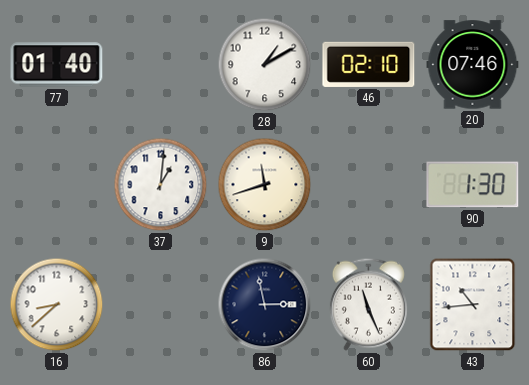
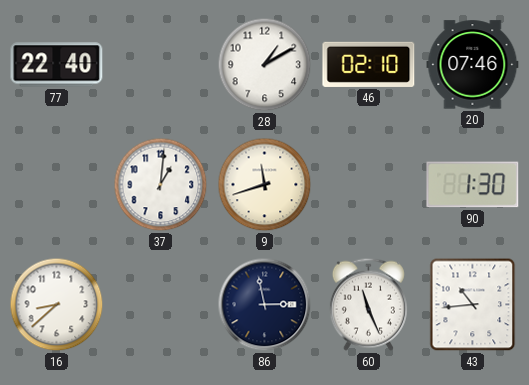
77: 01:40 -> 22:40 (57, 65)
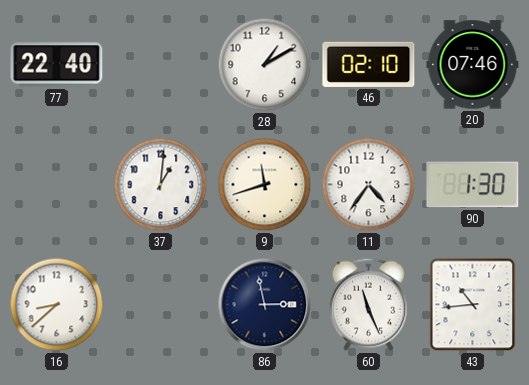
11: none -> 4:36 (369, 185)
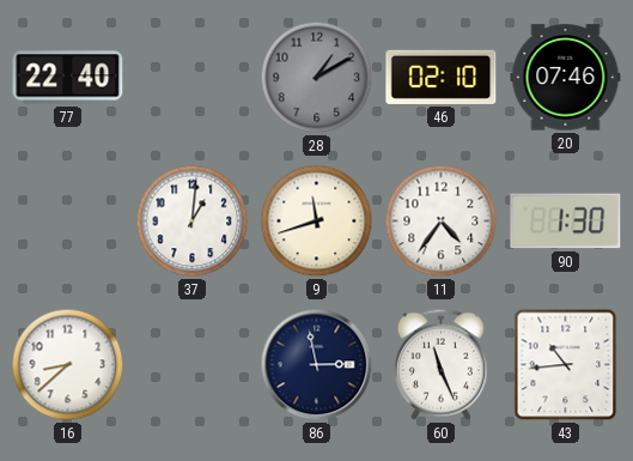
28 dial: white -> grey (317, 78)
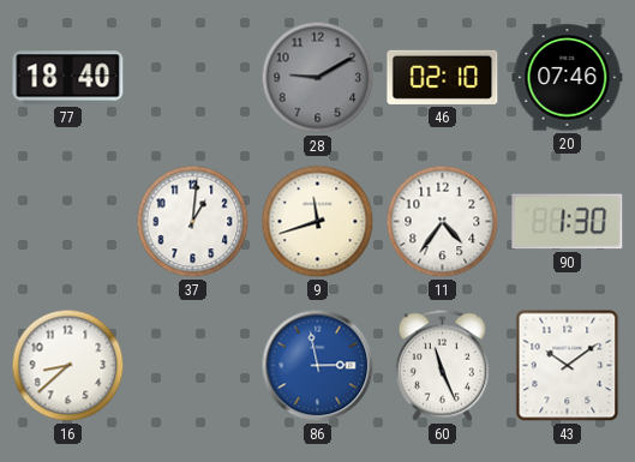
77: 22:40 -> 18:40 (68, 78)
28: 1:10 -> 9:10 (318, 78)
86 dial: navy -> blue (318, 366)
43: 10:44 -> 10:09 (568, 366)
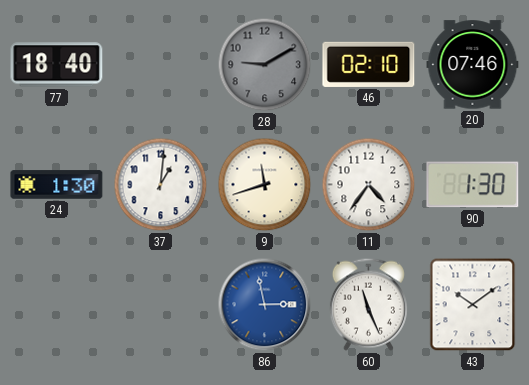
24: none -> 1:30 (57, 185)
16: 8:38 -> none (68, 366)
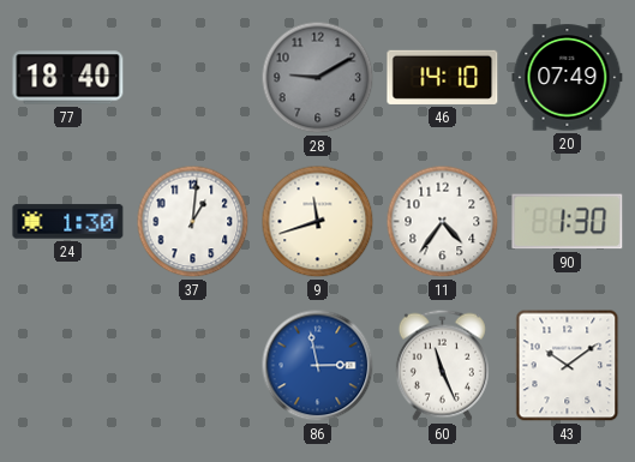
46: 02:10 -> 14:10 (443, 77)
20: 07:46 -> 07:49 (568, 78)
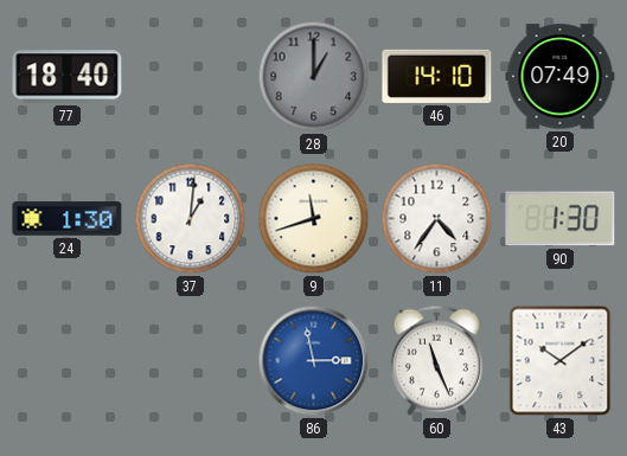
28: 9:10 -> 1:00 (314, 77)
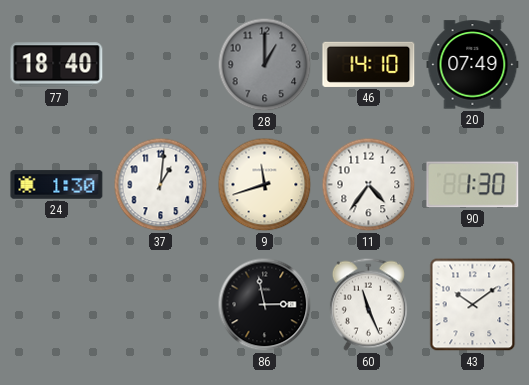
86 dial: blue -> black (265, 305)
